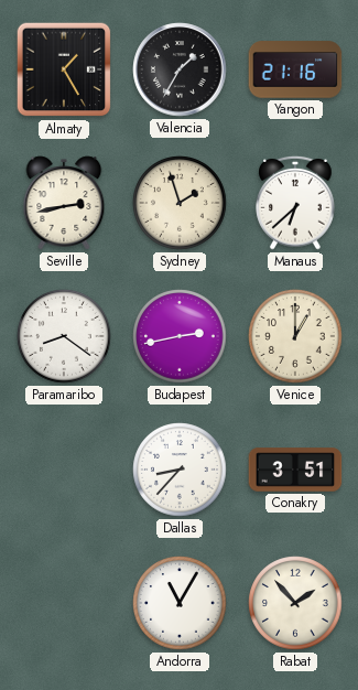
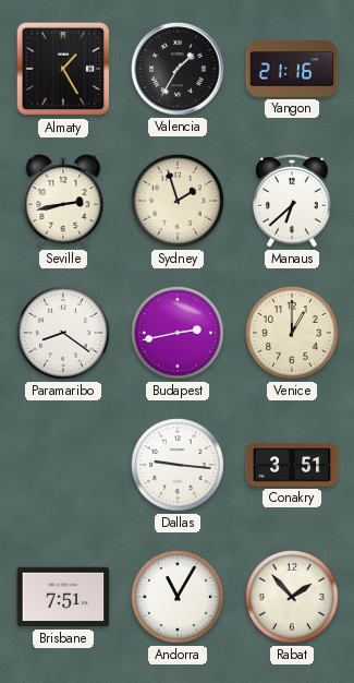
Dallas: 8:37 -> 9:16 (178, 465)
Brisbane: none -> 7:51 (63, 597)
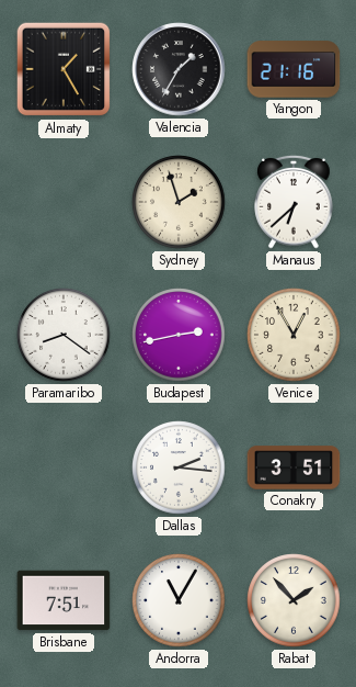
Seville: 2:43 -> none (63, 201)
Venice: 1:00 -> 12:55 (294, 335)
Dallas: 9:16 -> 2:16 (179, 468)
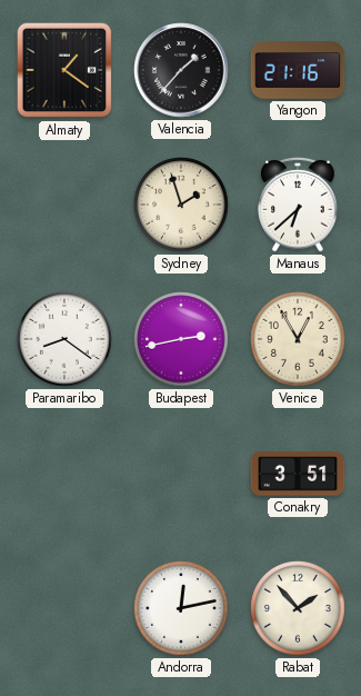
Almaty: 1:25 -> 1:21 (64, 70)
Valencia: 1:35 -> 1:37 (181, 70)
Dallas: 2:16 -> none (179, 468)
Brisbane: 7:51 -> none (64, 600)
Andorra: 11:05 -> 12:13 (181, 608)
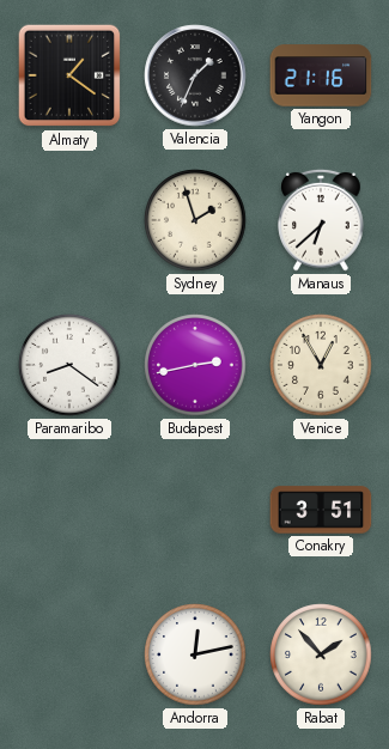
Valencia: 1:37 -> 1:34 (195, 75)
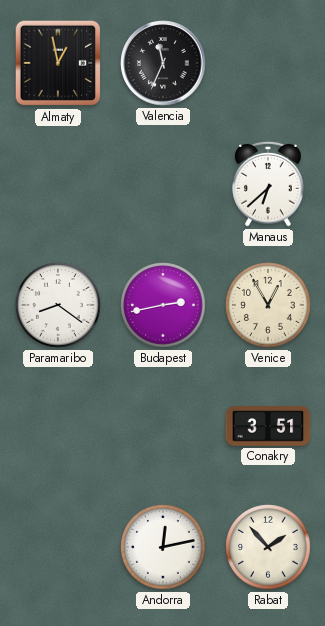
Almaty: 1:21 -> 12:58 (58, 63)
Valencia: 1:34 -> 11:34 (163, 63)
Yangon: 21:16 -> none (321, 75)
Sydney: 1:57 -> none (195, 220)
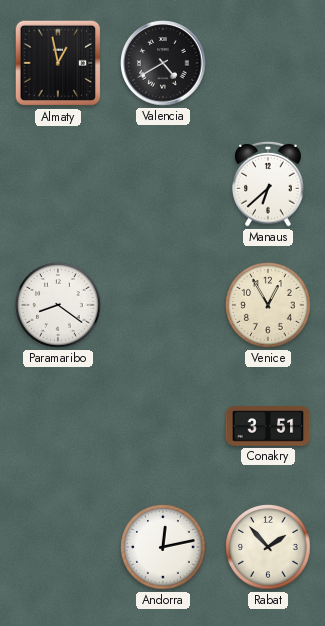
Valencia: 11:34 -> 4:40 (163, 63)
Budapest: 2:43 -> none (163, 305)
